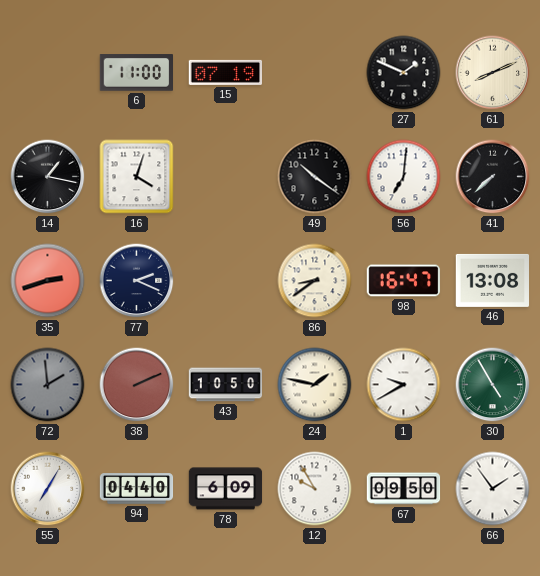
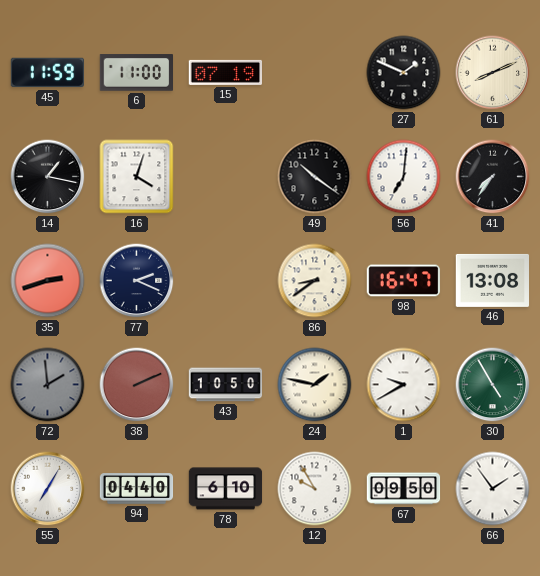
45: none -> 11:59 (47, 73)
41: 7:38 -> 7:36 (493, 177)
78: 6:09 -> 6:10 (226, 489)
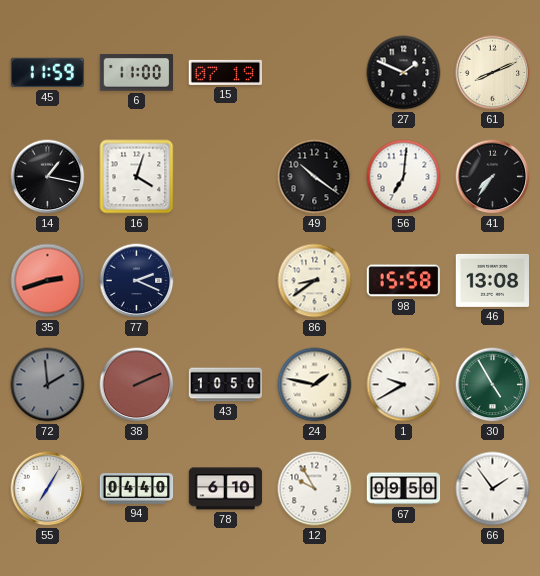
98: 16:47 -> 15:58 (404, 281)
